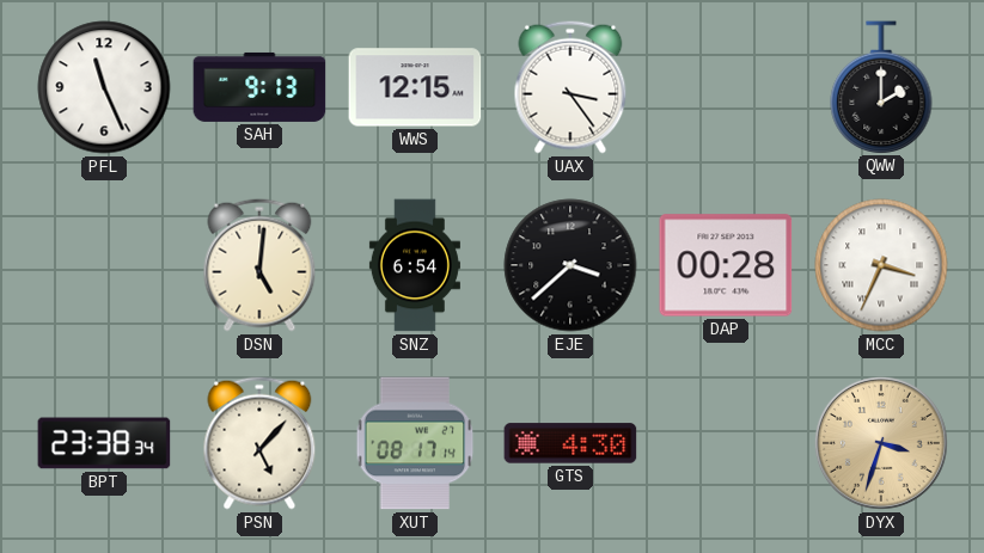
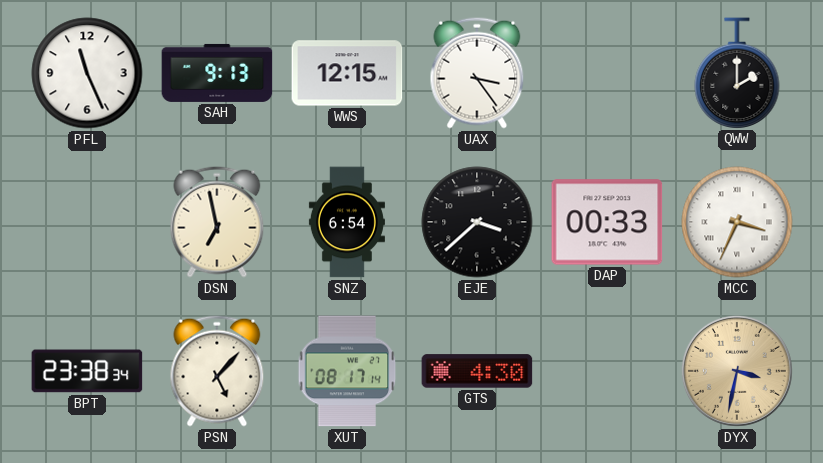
DSN: 5:01 -> 6:58 (217, 222)
DAP: 00:28 -> 00:33 (607, 222)
DYX: 3:33 -> 3:32 (737, 371)
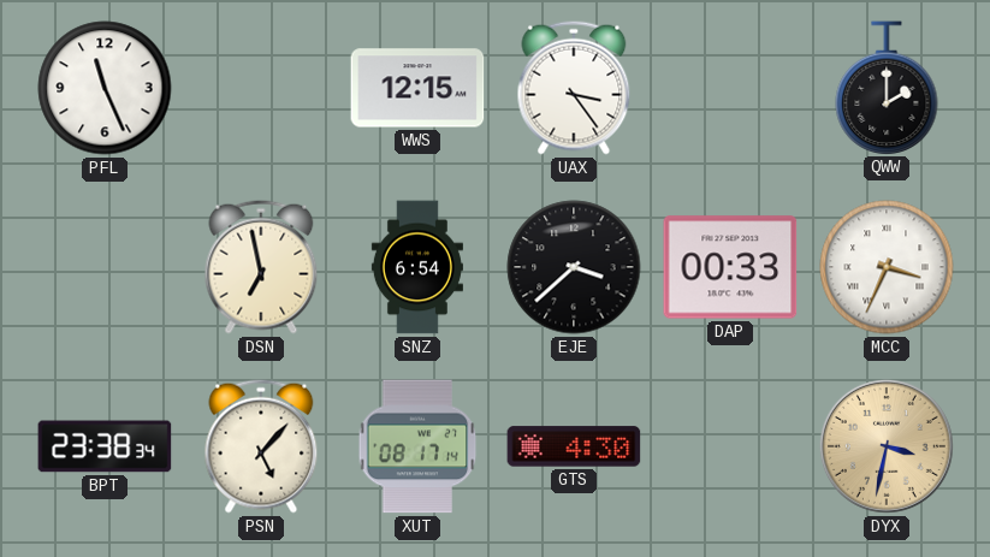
SAH: 9:13 -> none (217, 73)
